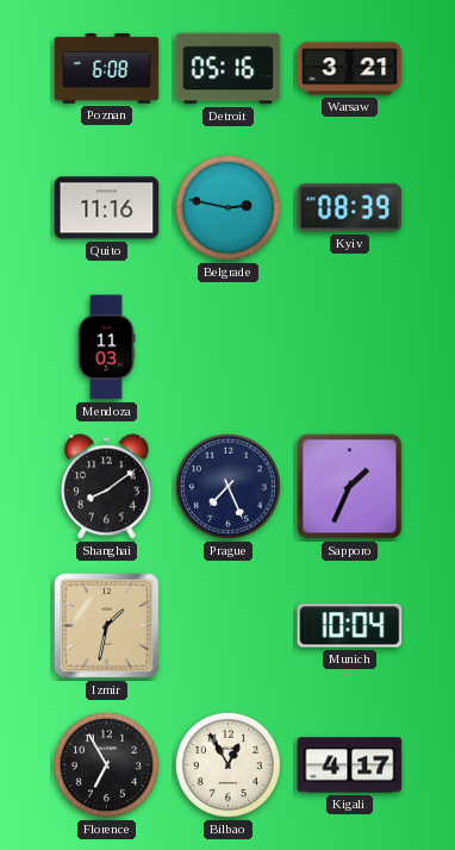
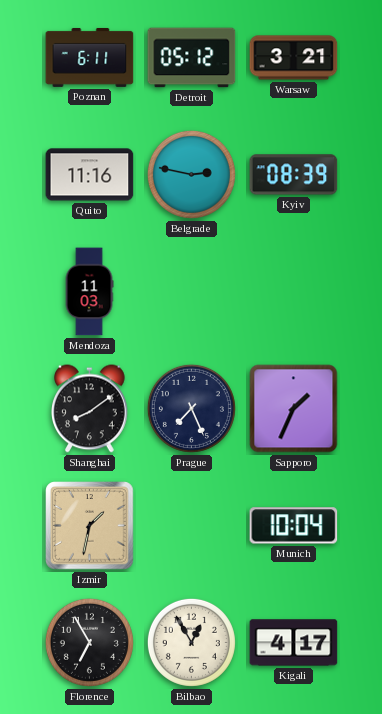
Poznan: 6:08 -> 6:11 (90, 57)
Detroit: 05:16 -> 05:12 (192, 58)
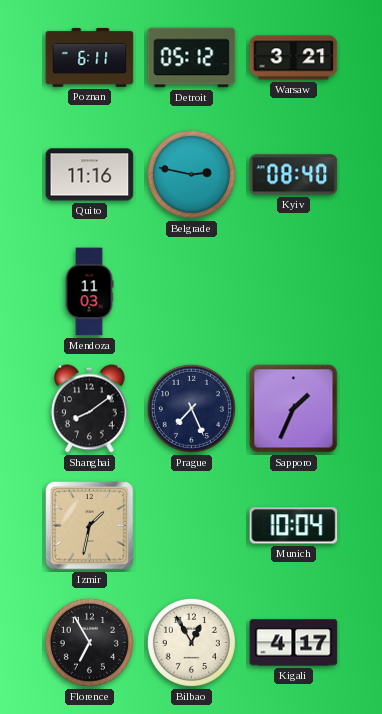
Kyiv: 08:39 -> 08:40 (294, 175)
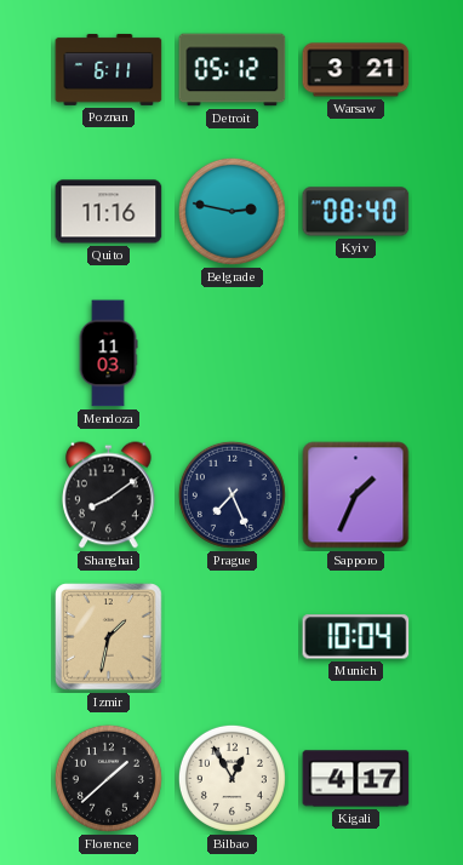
Florence: 6:55 -> 1:38 (108, 778)
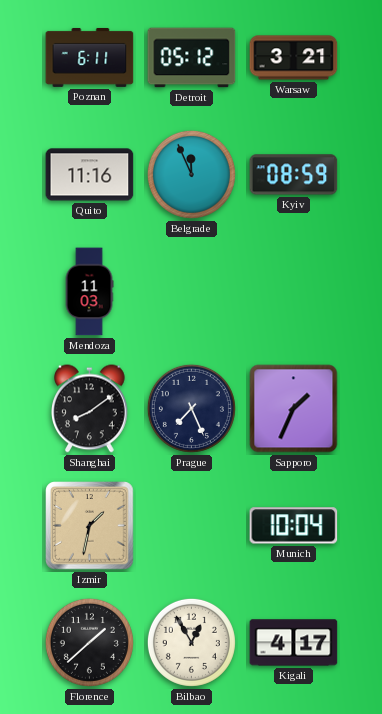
Belgrade: 2:47 -> 11:56 (191, 174)
Kyiv: 08:40 -> 08:59 (294, 175)
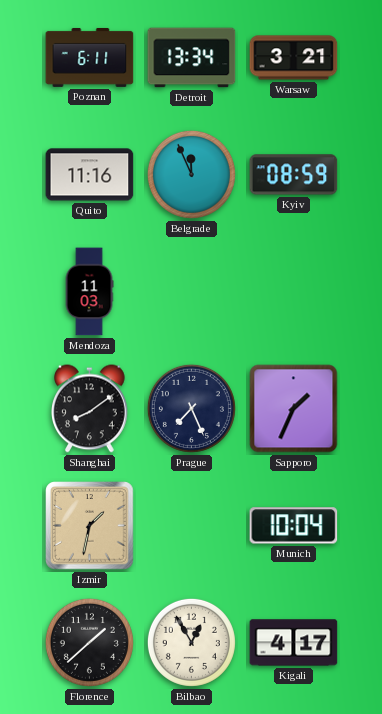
Detroit: 05:12 -> 13:34 (192, 58)
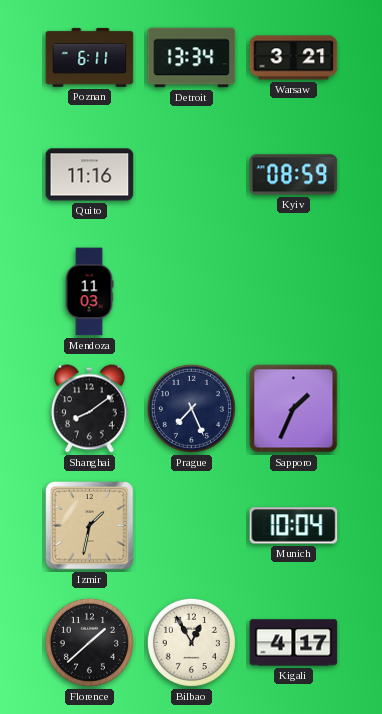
Belgrade: 11:56 -> none (191, 174)
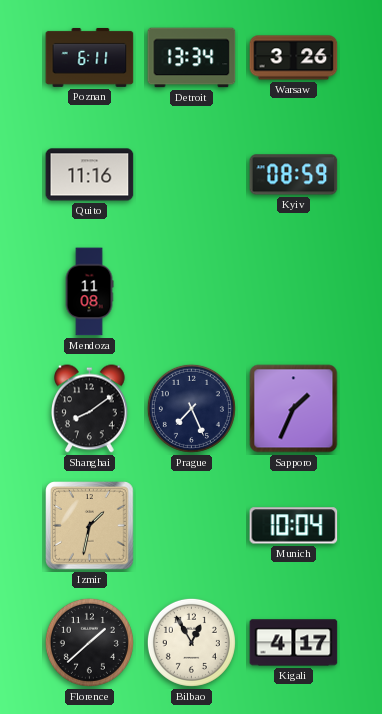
Warsaw: 3:21 -> 3:26 (294, 58)
Mendoza: 11:03 -> 11:08 (89, 292)
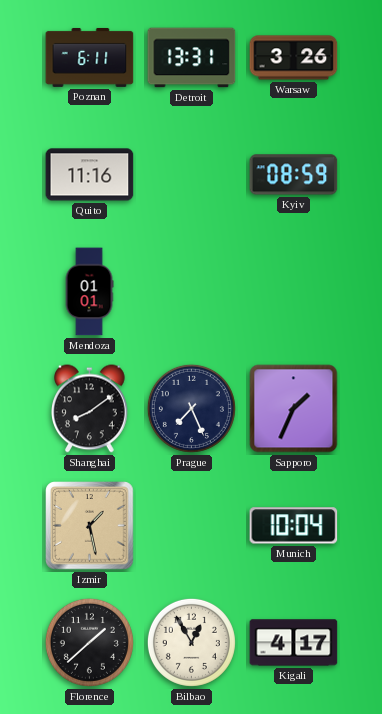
Detroit: 13:34 -> 13:31 (192, 58)
Mendoza: 11:08 -> 01:01 (89, 292)
Izmir: 1:32 -> 1:28 (90, 526)
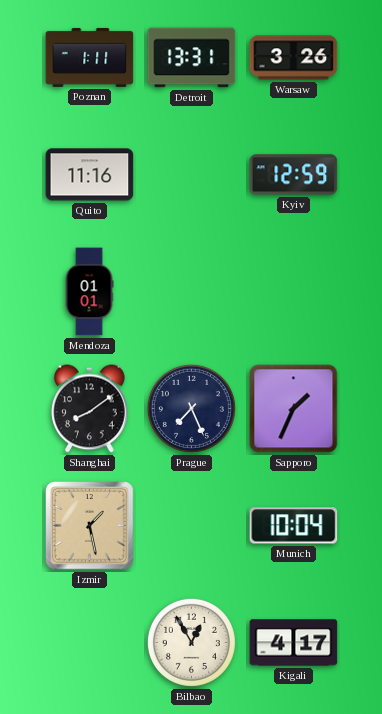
Poznan: 6:11 -> 1:11 (90, 57)
Kyiv: 08:59 -> 12:59 (294, 175)
Florence: 1:38 -> none (89, 642)
